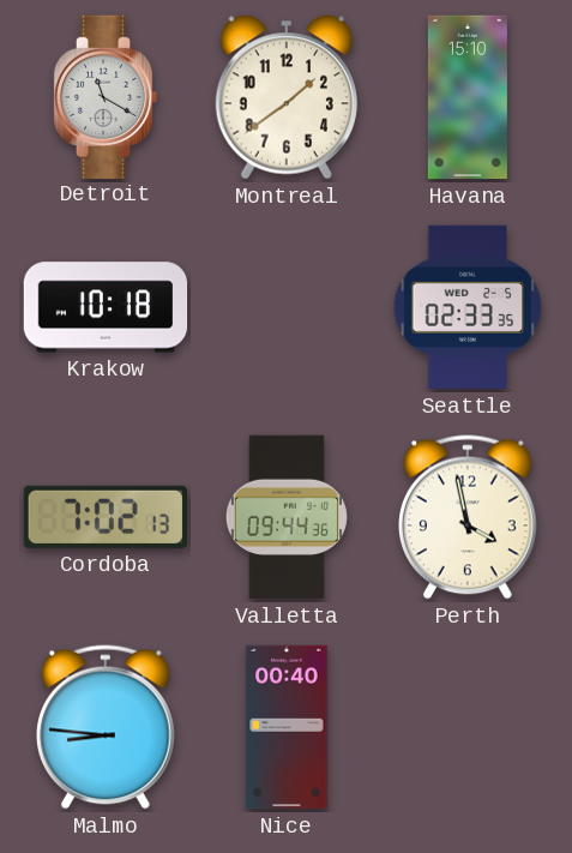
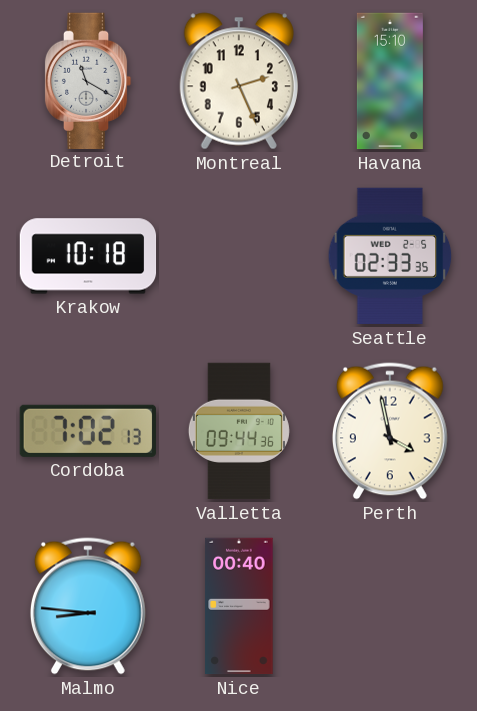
Montreal: 1:39 -> 2:26 (239, 81)
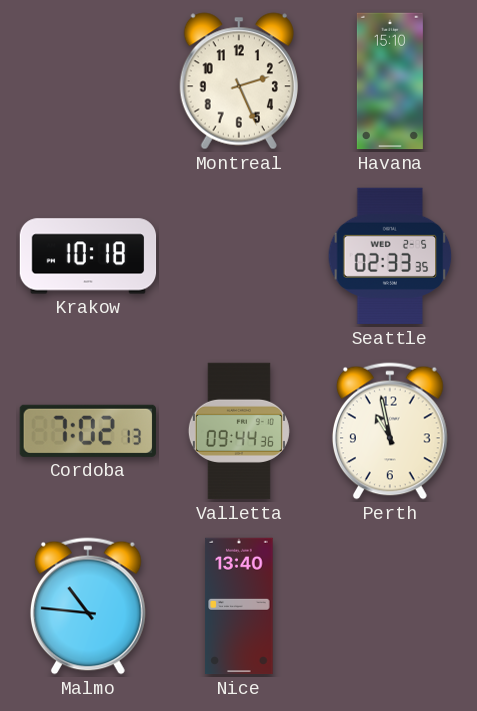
Detroit: 11:20 -> none (88, 80)
Perth: 3:58 -> 10:58 (390, 431)
Malmo: 8:46 -> 10:46 (88, 606)
Nice: 00:40 -> 13:40 (239, 606)
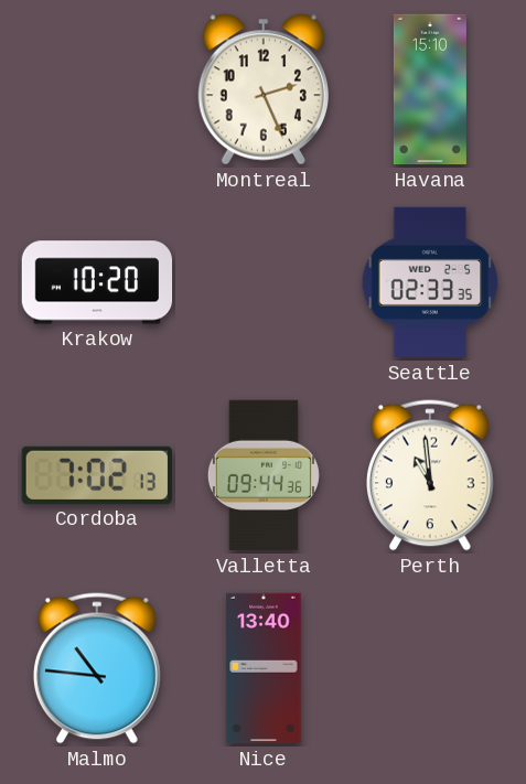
Krakow: 10:18 -> 10:20 (97, 282)
Perth: 10:58 -> 10:59 (430, 475)
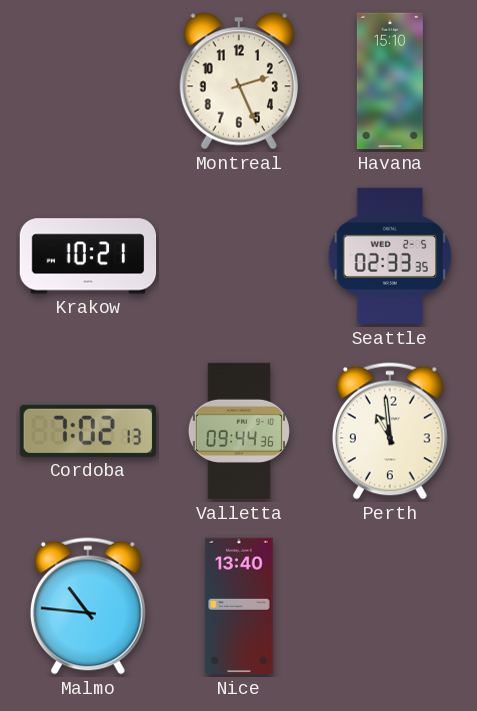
Krakow: 10:20 -> 10:21 (88, 256)
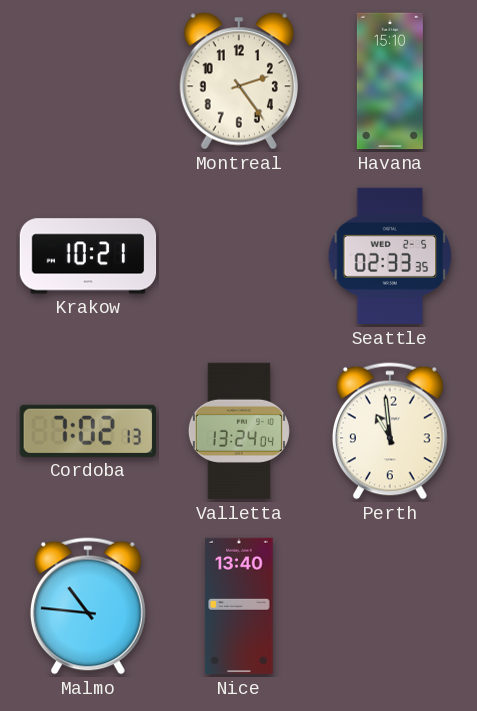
Montreal: 2:26 -> 2:24 (239, 81)
Valletta: 09:44 -> 13:24 (239, 431)
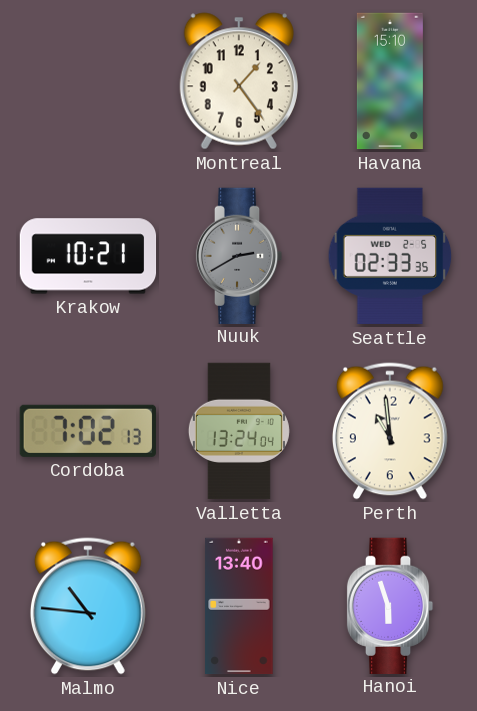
Montreal: 2:24 -> 1:24 (239, 81)
Nuuk: none -> 2:40 (239, 255)
Hanoi: none -> 5:57 (390, 605)
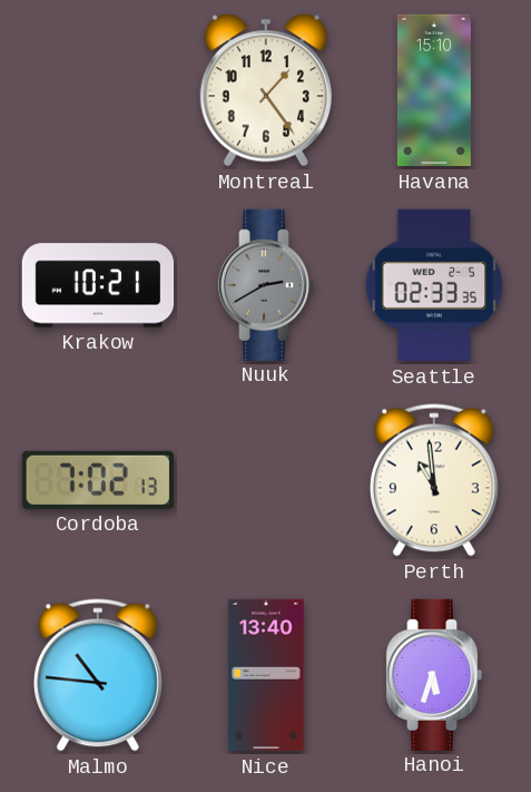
Valletta: 13:24 -> none (239, 431)
Hanoi: 5:57 -> 5:33 (434, 674)
